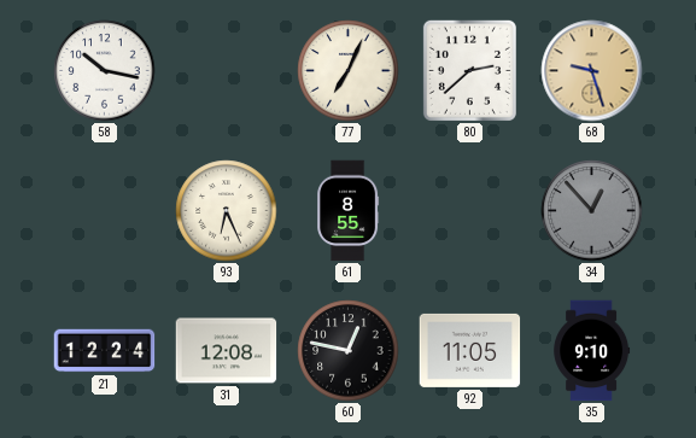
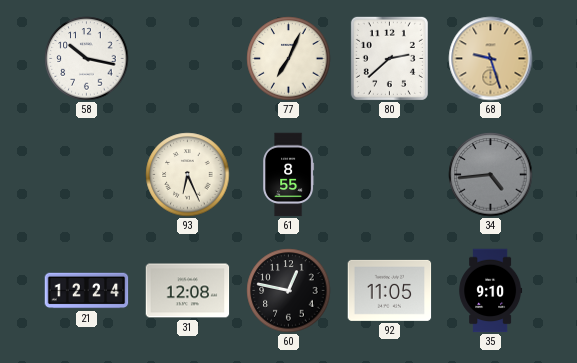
34: 12:53 -> 4:44 (491, 175)
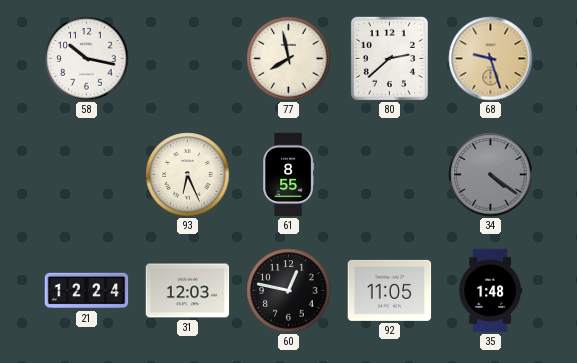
77: 7:04 -> 7:58 (289, 59)
34: 4:44 -> 4:21 (491, 175)
31: 12:08 -> 12:03 (188, 291)
35: 9:10 -> 1:48 (491, 291)
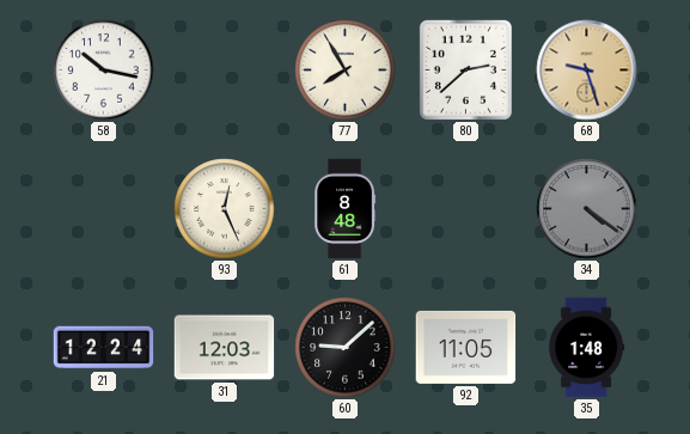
77: 7:58 -> 7:55 (346, 71)
93: 6:26 -> 12:26 (225, 209)
61: 8:55 -> 8:48 (346, 209)
60: 12:47 -> 9:08 (346, 348)
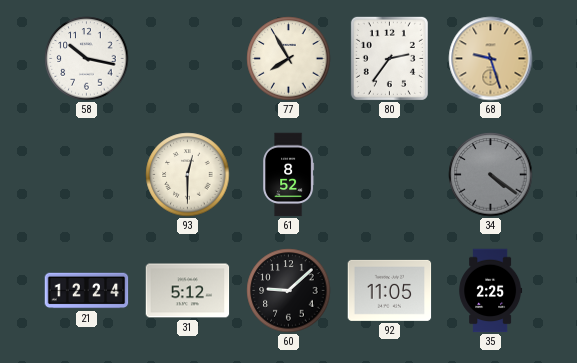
80: 2:38 -> 2:36 (389, 58)
93: 12:26 -> 12:30 (188, 175)
61: 8:48 -> 8:52 (289, 175)
31: 12:03 -> 5:12 (188, 291)
35: 1:48 -> 2:25 (491, 291)
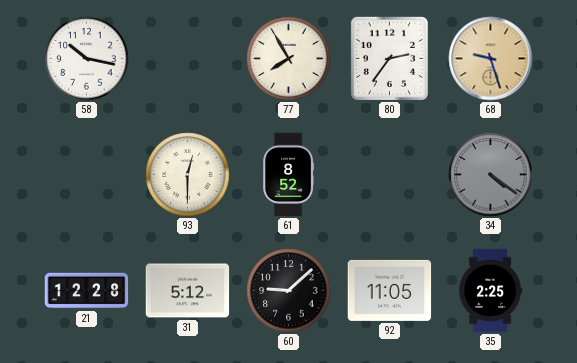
21: 12:24 -> 12:28 (87, 291)
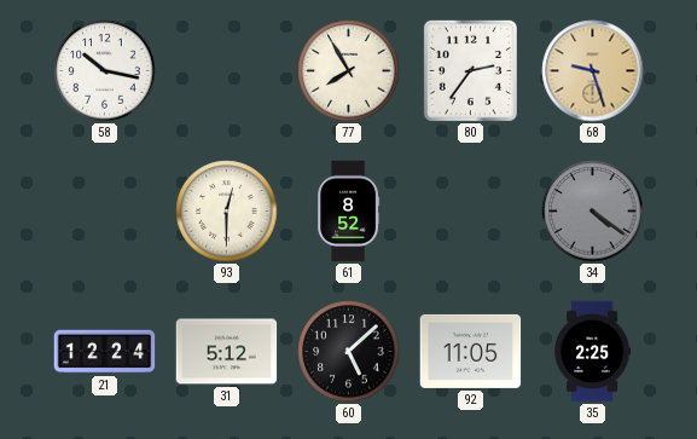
21: 12:28 -> 12:24 (105, 352)
60: 9:08 -> 5:08 (349, 352)
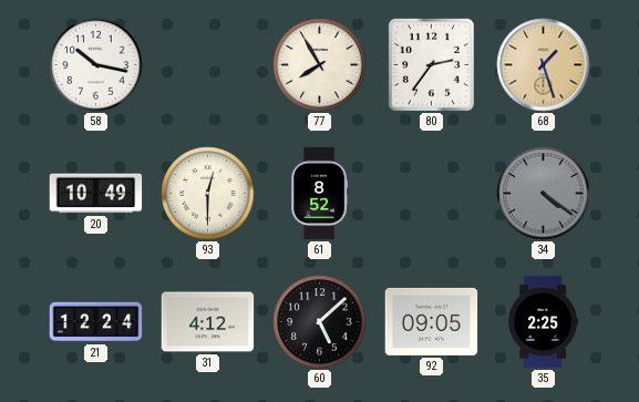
68: 9:27 -> 1:27 (544, 65)
20: none -> 10:49 (96, 194)
31: 5:12 -> 4:12 (208, 322)
92: 11:05 -> 09:05 (432, 321)
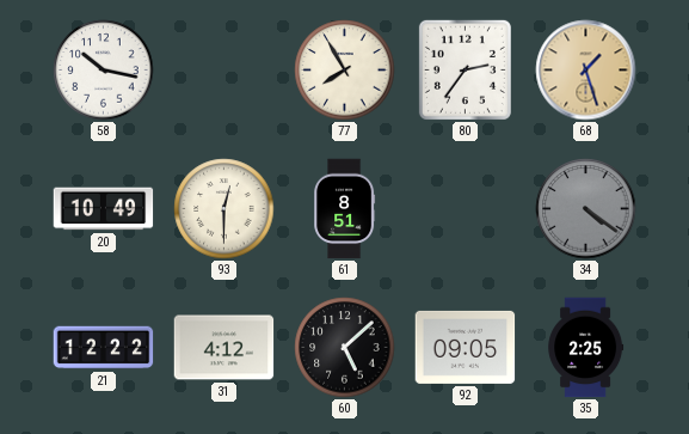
61: 8:52 -> 8:51 (345, 209)
21: 12:24 -> 12:22 (104, 348)
